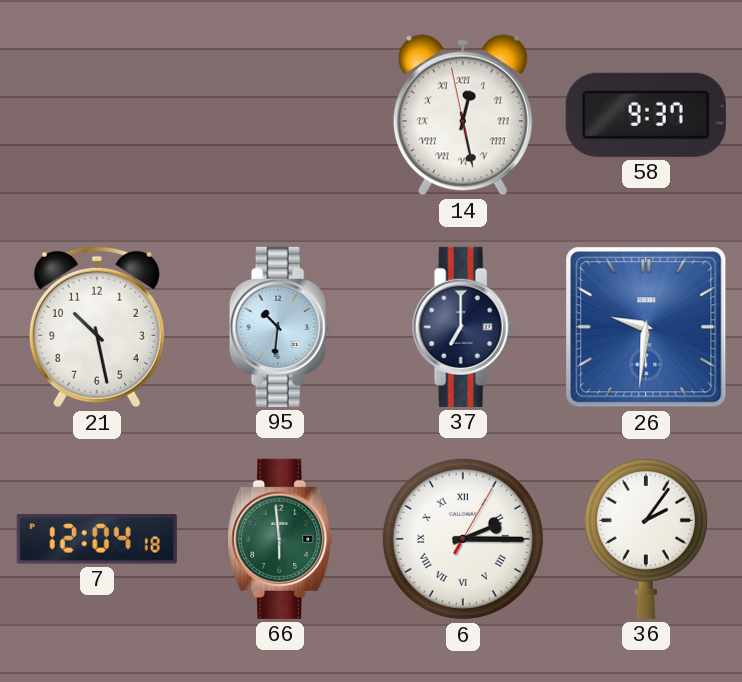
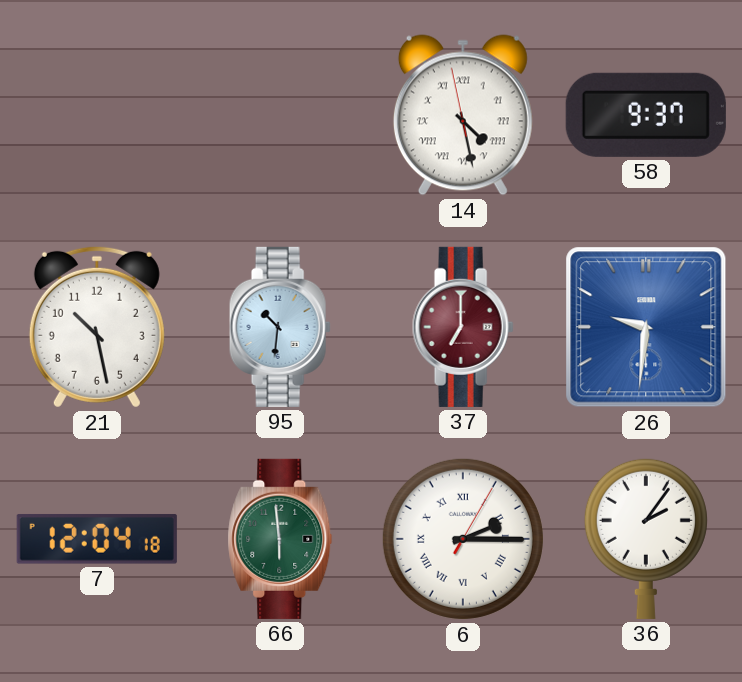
14: 12:27 -> 4:27 (463, 115)
37 dial: navy -> burgundy (463, 327)
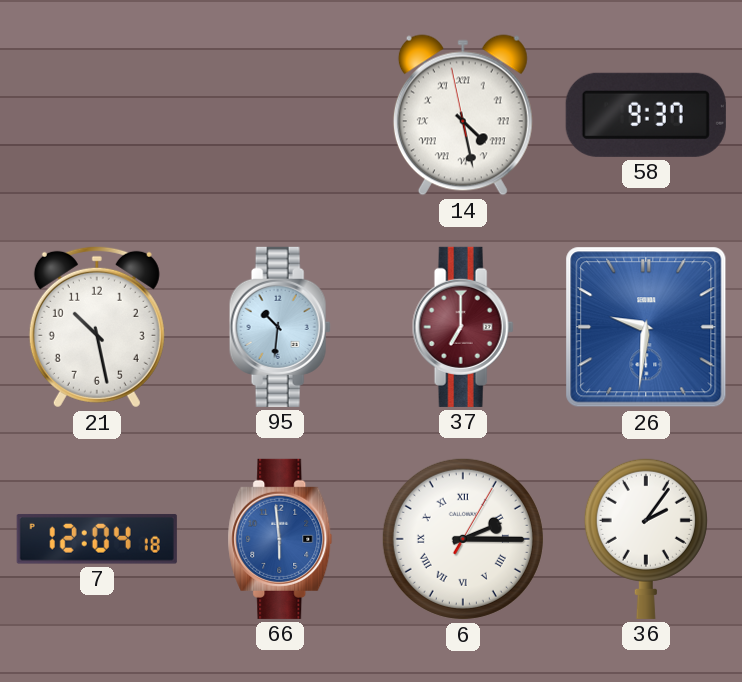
66 dial: green -> blue (280, 539)
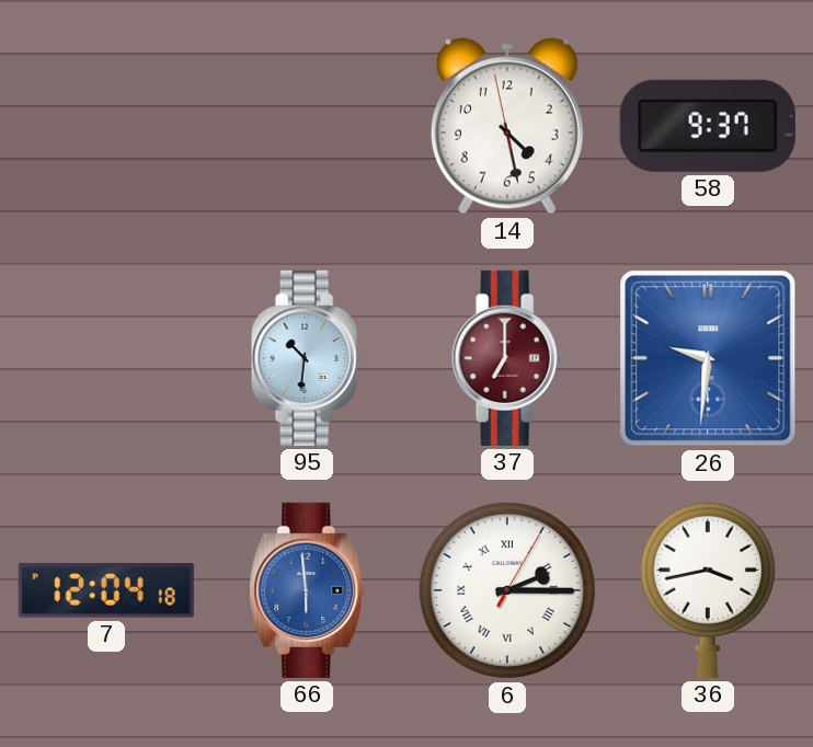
14 numerals: Roman -> Arabic (507, 126)
21: 10:28 -> none (97, 327)
36: 2:06 -> 3:43 (708, 589)
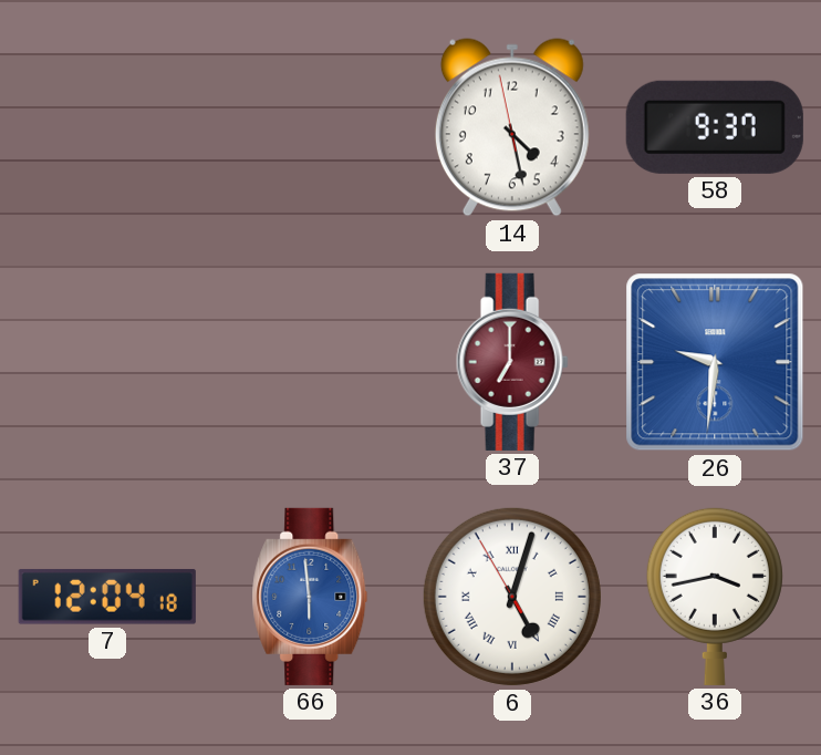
95: 10:31 -> none (307, 358)
6: 2:15 -> 5:02 (512, 597)
